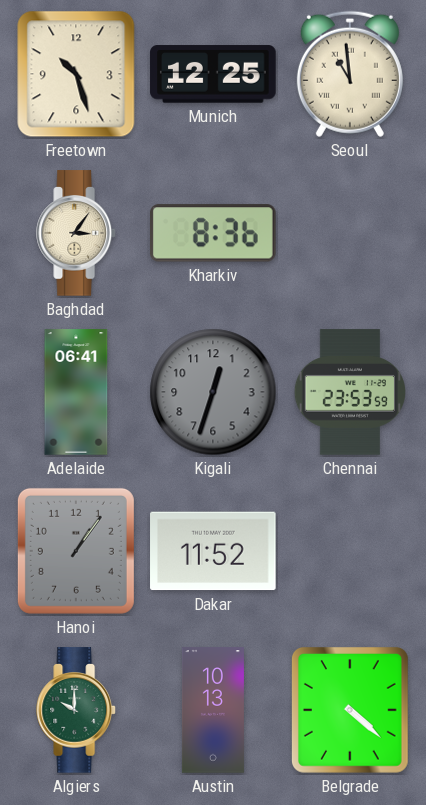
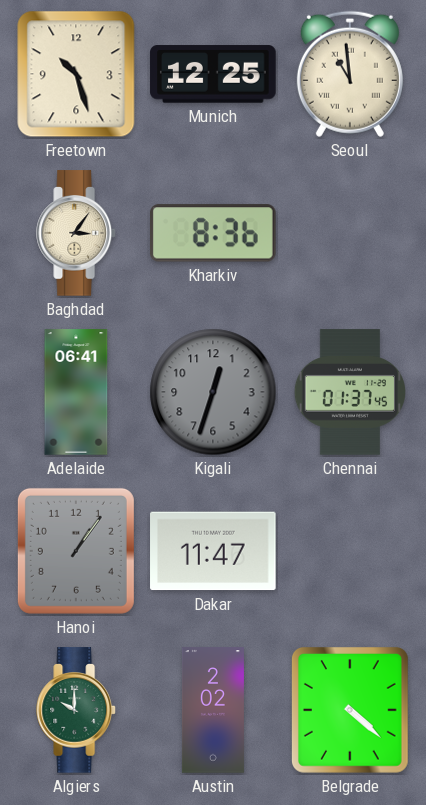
Chennai: 23:53 -> 01:37 (350, 392)
Dakar: 11:52 -> 11:47 (213, 551)
Austin: 10:13 -> 2:02 (213, 710)
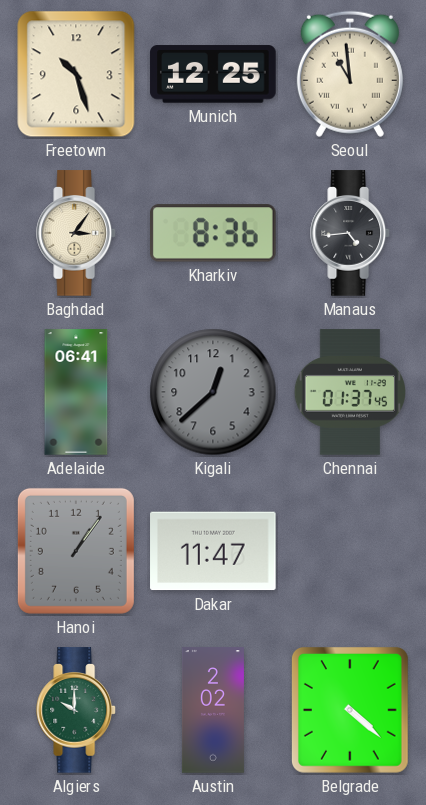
Manaus: none -> 4:44 (351, 233)
Kigali: 12:33 -> 12:38 (213, 392)
